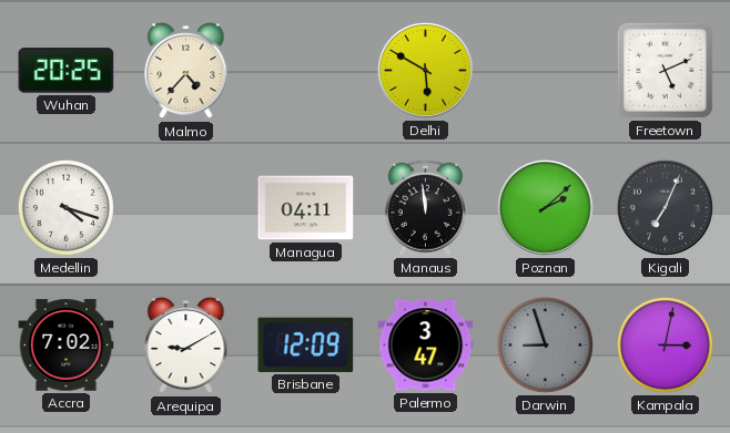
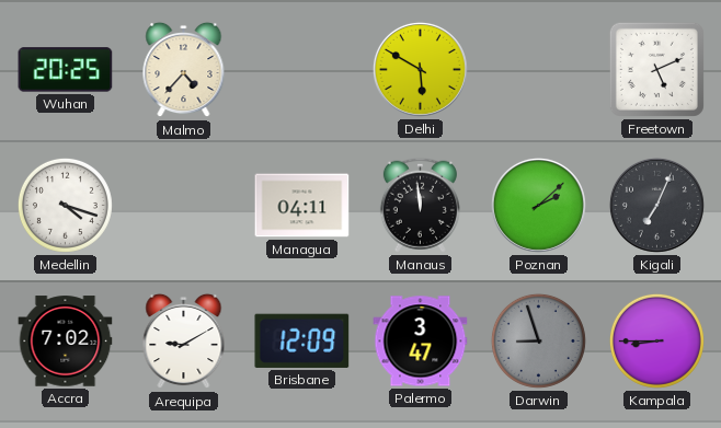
Kampala: 3:02 -> 8:45 (656, 340)
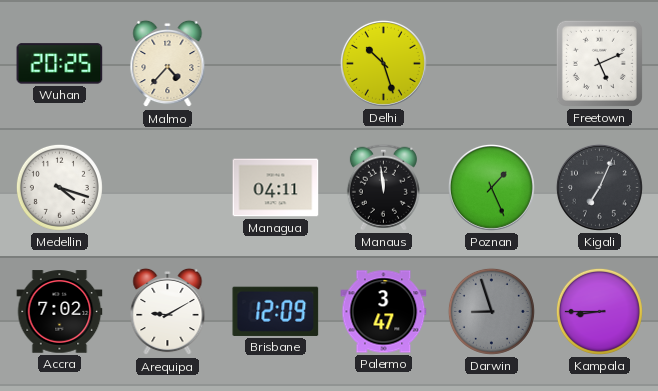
Delhi: 5:50 -> 10:27 (383, 63)
Poznan: 2:08 -> 1:26 (491, 187)
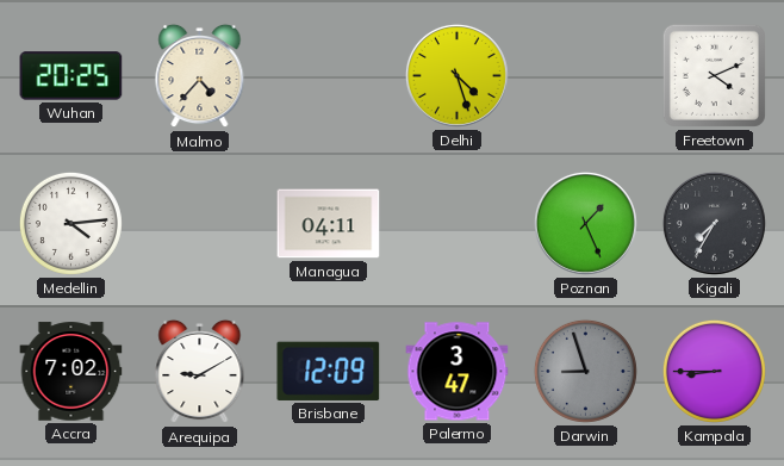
Delhi: 10:27 -> 4:27 (456, 75)
Freetown: 5:11 -> 4:11 (714, 75)
Medellin: 4:18 -> 4:14 (70, 223)
Manaus: 11:59 -> none (383, 187)
Kigali: 7:04 -> 7:35 (714, 223)
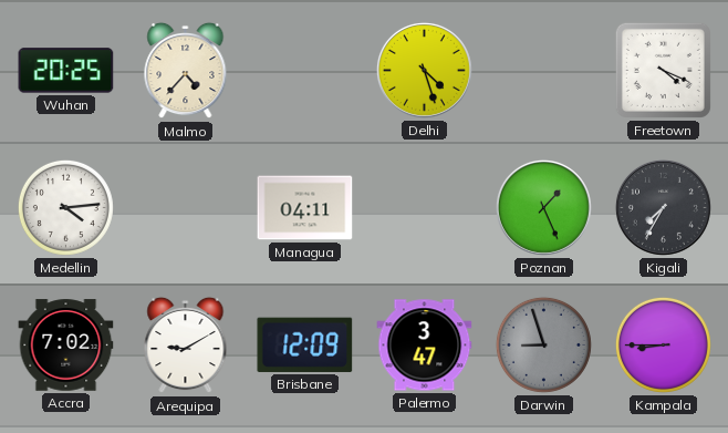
Freetown: 4:11 -> 4:19 (663, 70)
